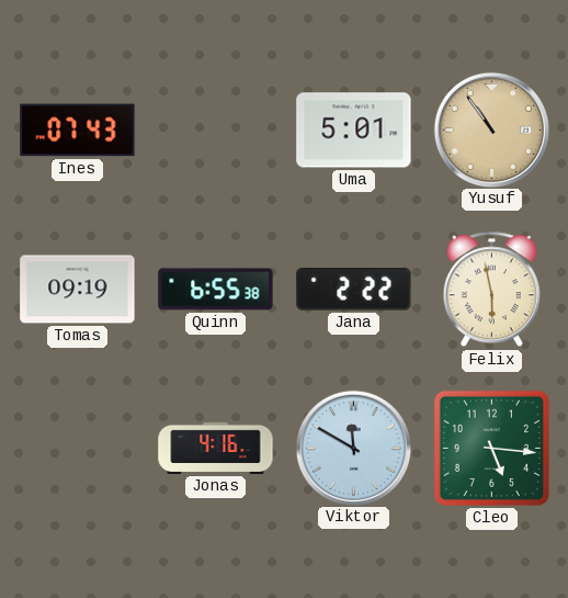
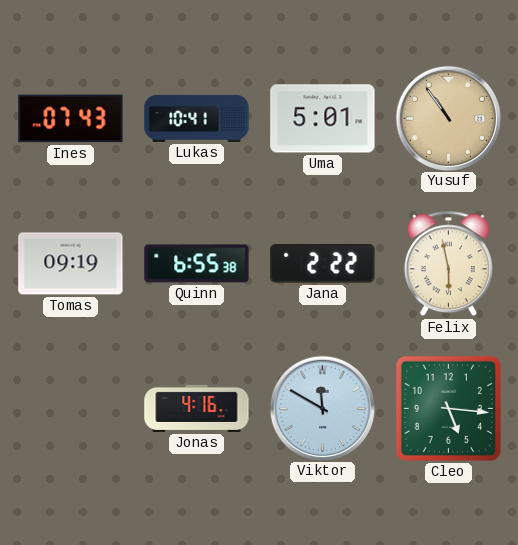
Lukas: none -> 10:41 (197, 118)
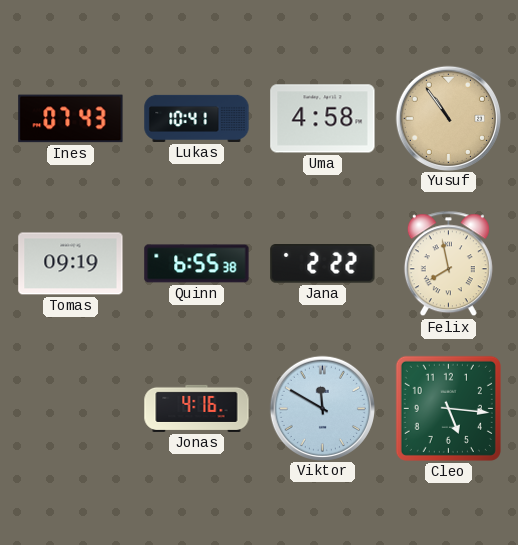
Uma: 5:01 -> 4:58 (323, 119)
Felix: 5:58 -> 7:58 (448, 264)
